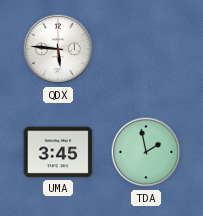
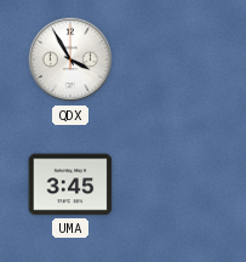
QDX: 5:46 -> 3:55 (70, 59)
TDA: 1:58 -> none (146, 152)
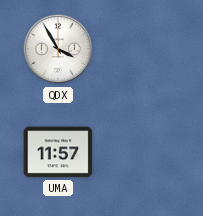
UMA: 3:45 -> 11:57 (58, 152)
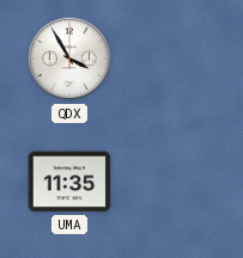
UMA: 11:57 -> 11:35 (69, 182)
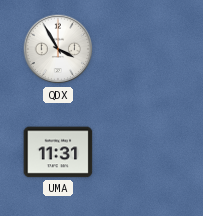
UMA: 11:35 -> 11:31 (58, 152)
